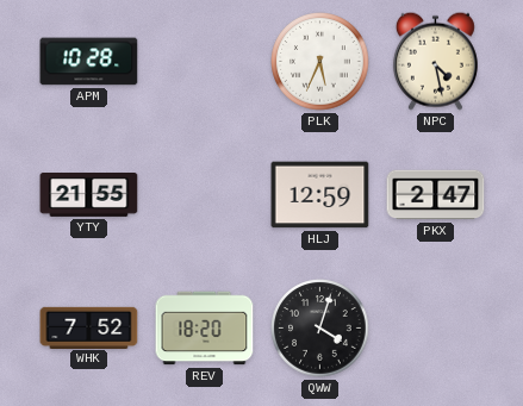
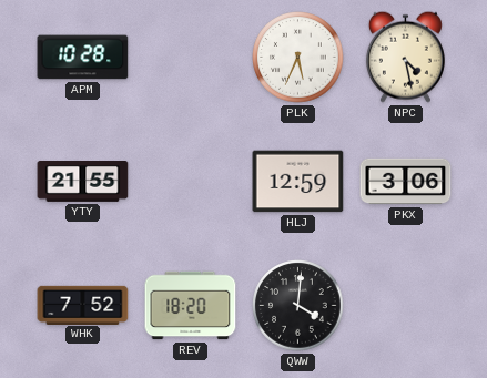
PKX: 2:47 -> 3:06 (406, 182)
QWW: 4:03 -> 4:01 (298, 306)
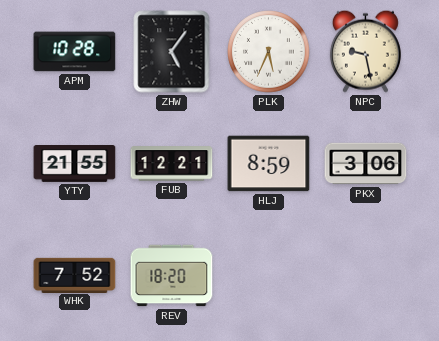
ZHW: none -> 5:06 (172, 52)
NPC: 4:28 -> 9:28 (365, 51)
FUB: none -> 12:21 (172, 164)
HLJ: 12:59 -> 8:59 (269, 164)
QWW: 4:01 -> none (298, 306)
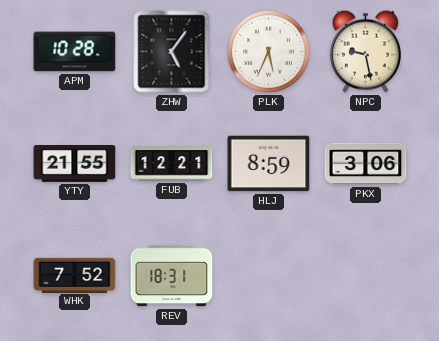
REV: 18:20 -> 18:31 (172, 276)
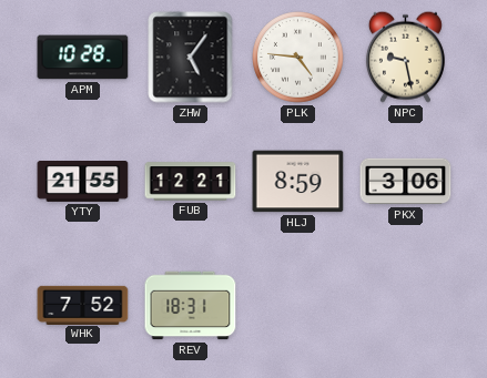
PLK: 5:34 -> 4:46 (298, 58)
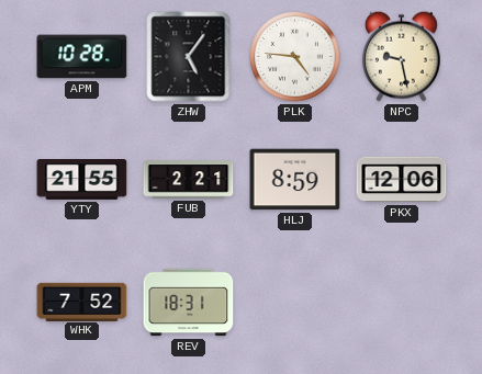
FUB: 12:21 -> 2:21 (189, 180)
PKX: 3:06 -> 12:06 (402, 180)
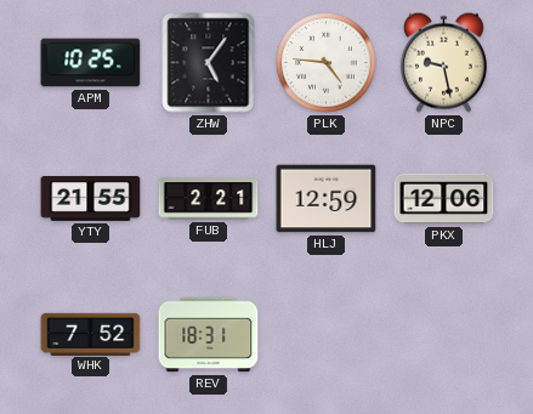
APM: 10:28 -> 10:25 (91, 63)
HLJ: 8:59 -> 12:59 (327, 199)
